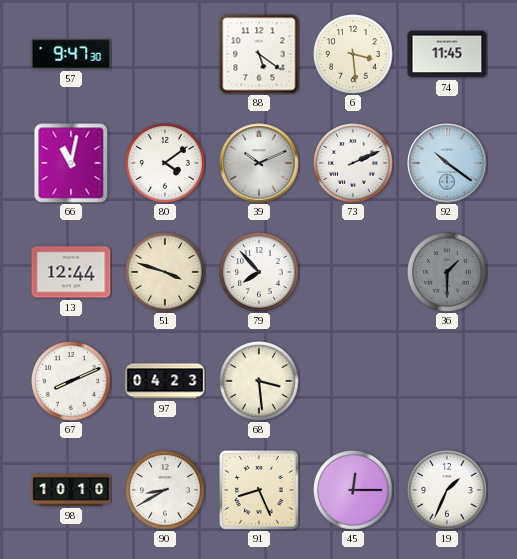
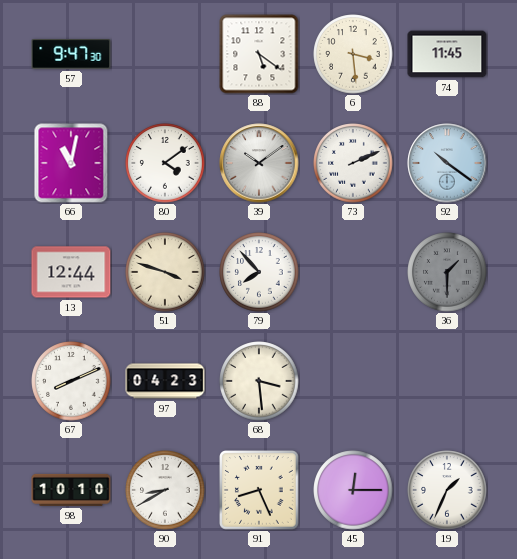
39: 10:11 -> 10:09 (259, 163)
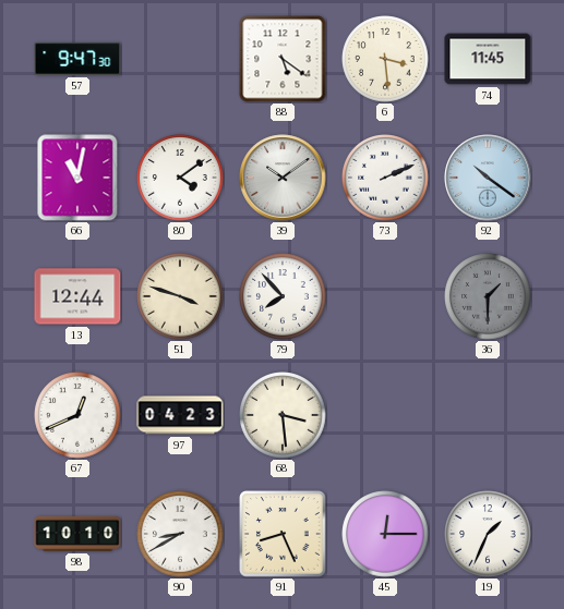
67: 8:11 -> 12:41 (77, 415)
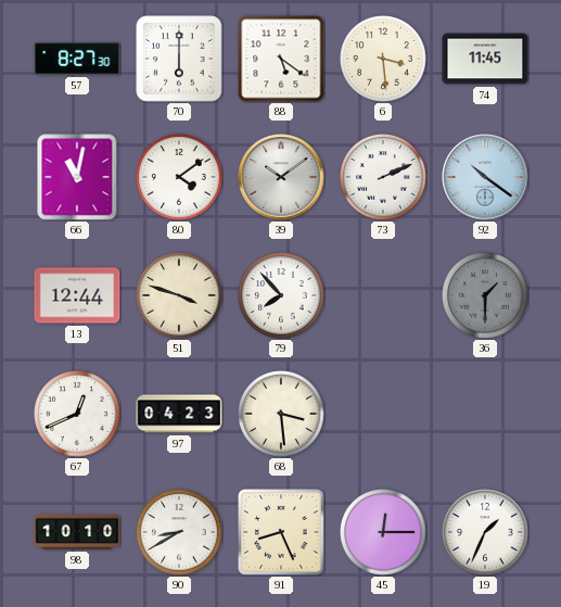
57: 9:47 -> 8:27 (77, 60)
70: none -> 6:00 (179, 59)
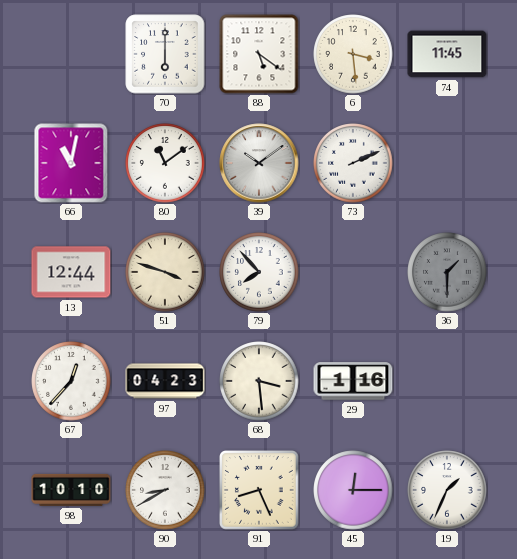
57: 8:27 -> none (77, 60)
80: 4:09 -> 11:09 (165, 163)
92: 10:21 -> none (485, 177)
67: 12:41 -> 12:37 (71, 381)
29: none -> 1:16 (353, 381)
